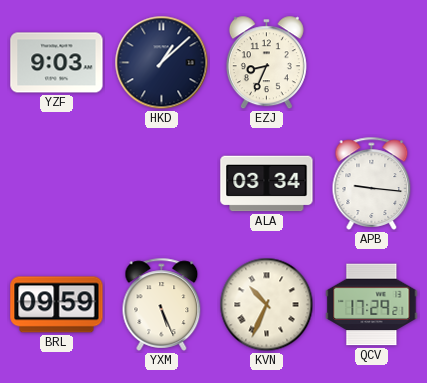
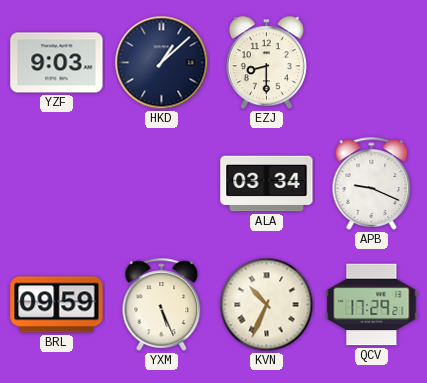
EZJ: 8:34 -> 8:30 (266, 63)
APB: 9:16 -> 9:19 (372, 183)
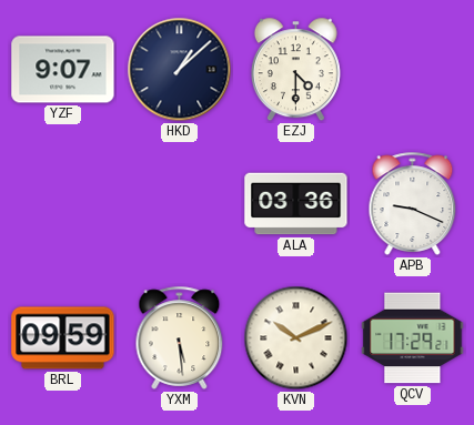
YZF: 9:03 -> 9:07 (63, 70)
EZJ: 8:30 -> 4:30 (295, 70)
ALA: 03:34 -> 03:36 (296, 204)
YXM: 5:26 -> 5:29 (180, 337)
KVN: 10:34 -> 10:11 (296, 338)
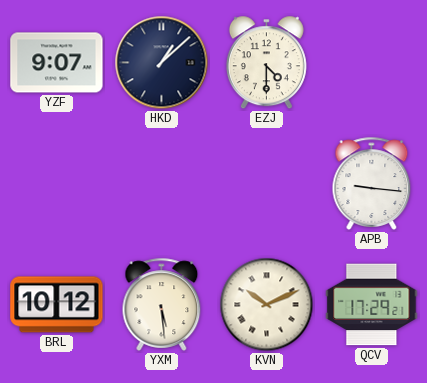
ALA: 03:36 -> none (296, 204)
APB: 9:19 -> 9:16 (372, 183)
BRL: 09:59 -> 10:12 (57, 305)
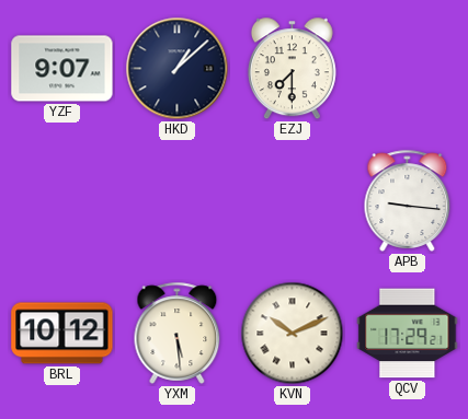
EZJ: 4:30 -> 7:30 (292, 69)
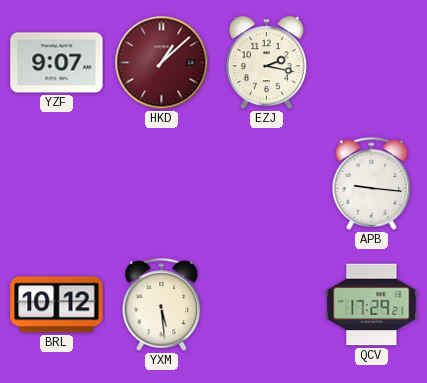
HKD dial: navy -> burgundy (162, 63)
EZJ: 7:30 -> 2:17 (266, 63)
KVN: 10:11 -> none (293, 334)
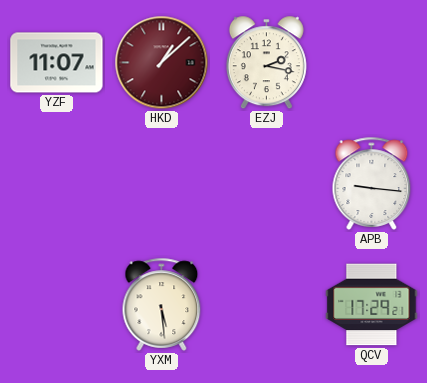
YZF: 9:07 -> 11:07 (57, 63)
BRL: 10:12 -> none (57, 305)
